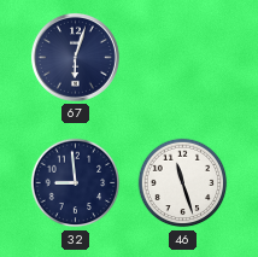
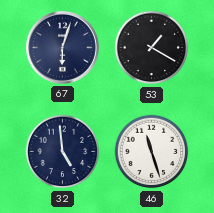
53: none -> 1:20 (152, 48)
32: 8:59 -> 4:59 (63, 152)
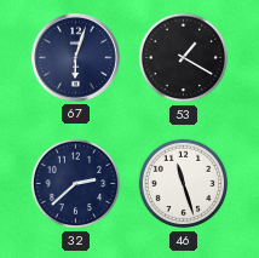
32: 4:59 -> 2:38 (76, 184)
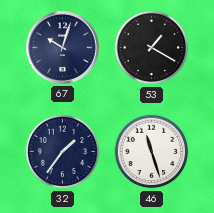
67: 6:03 -> 10:03 (62, 47)
32: 2:38 -> 1:36 (63, 152)
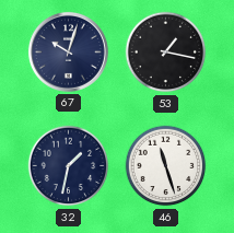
53: 1:20 -> 1:17 (166, 53)
32: 1:36 -> 1:32 (69, 166)
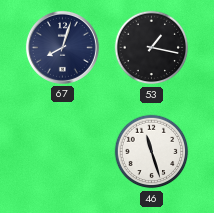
67: 10:03 -> 8:03 (62, 47)
32: 1:32 -> none (69, 166)
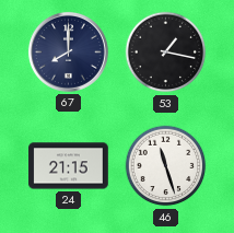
67: 8:03 -> 8:00 (68, 51)
24: none -> 21:15 (69, 166)
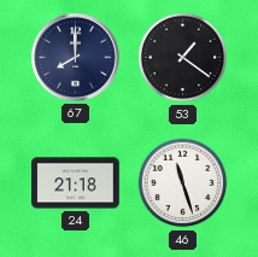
53: 1:17 -> 1:21 (183, 58)
24: 21:15 -> 21:18 (76, 183)
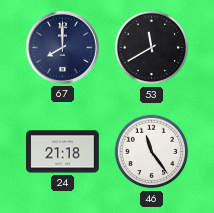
53: 1:21 -> 11:40 (152, 48)
46: 11:27 -> 11:24 (152, 152)
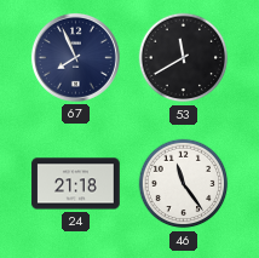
67: 8:00 -> 7:56 (75, 57)
